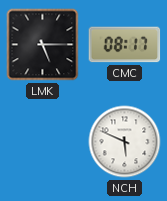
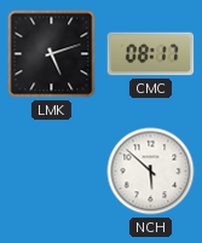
LMK: 5:15 -> 5:12 (52, 54)
NCH: 5:49 -> 5:52 (151, 172)
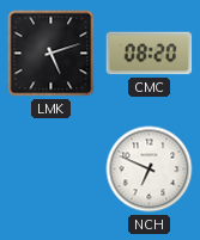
CMC: 08:17 -> 08:20 (150, 54)
NCH: 5:52 -> 6:49 (150, 170)
